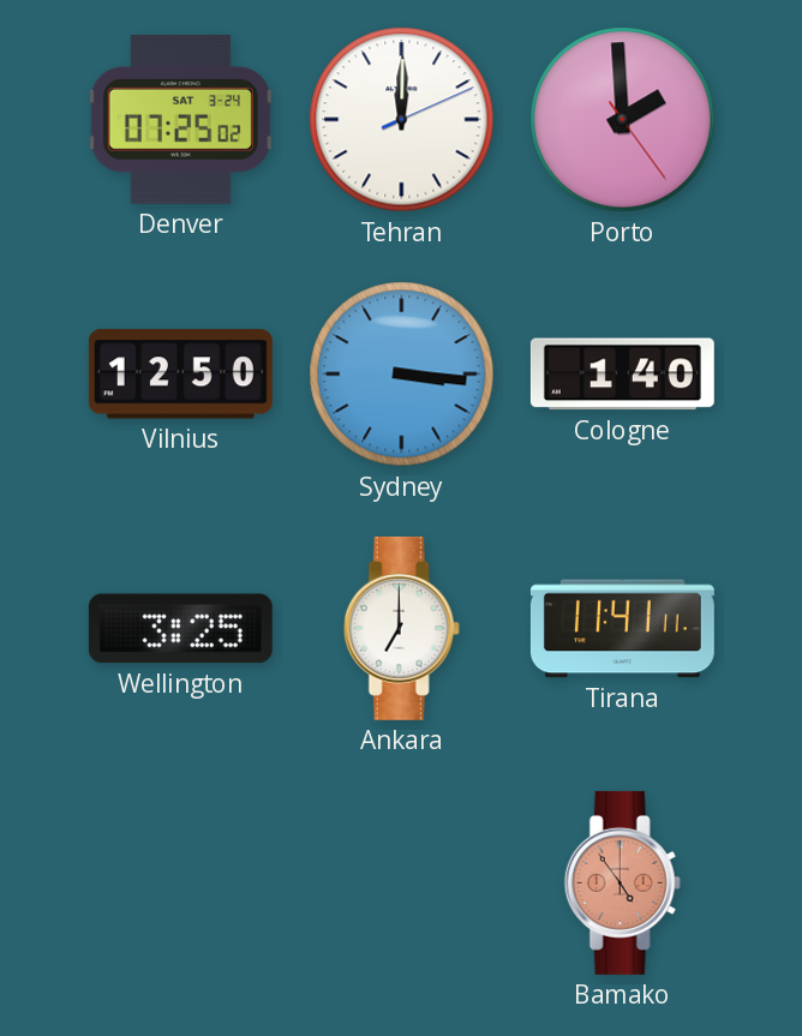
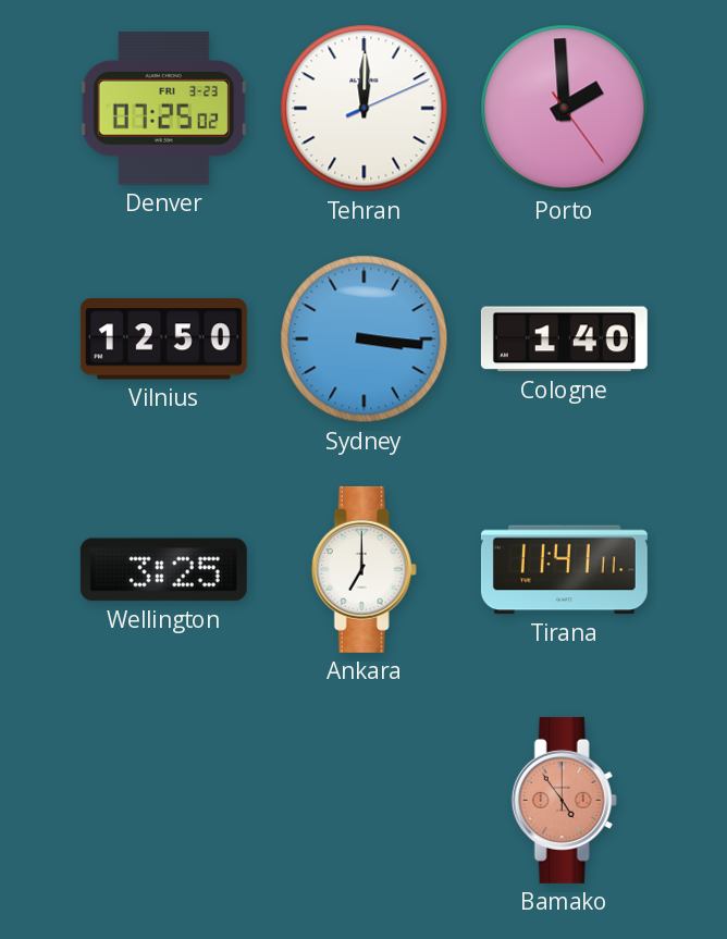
Denver date: SAT 3-24 -> FRI 3-23 (163, 109)
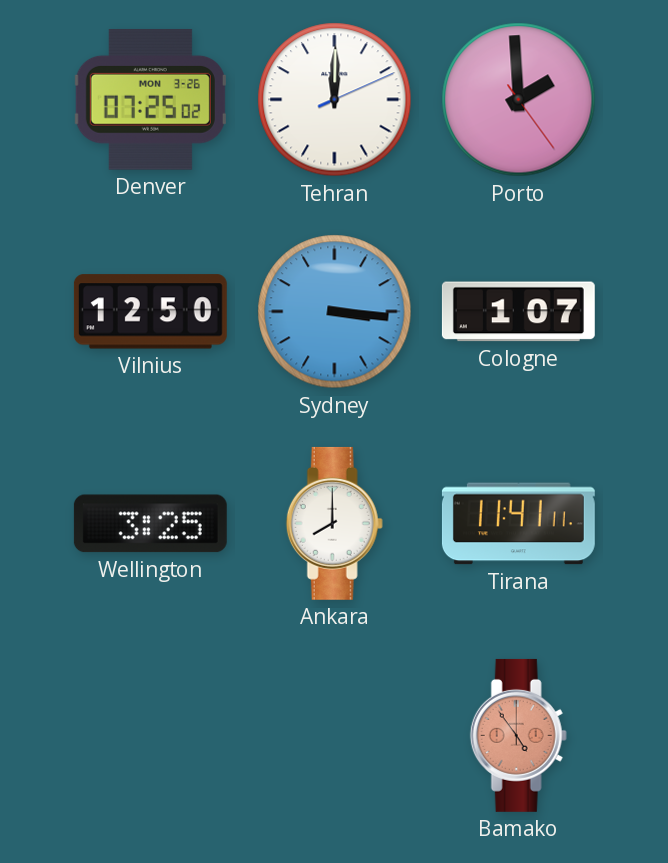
Denver date: FRI 3-23 -> MON 3-26 (150, 100)
Cologne: 1:40 -> 1:07 (518, 312)
Ankara: 7:00 -> 8:00 (334, 523)
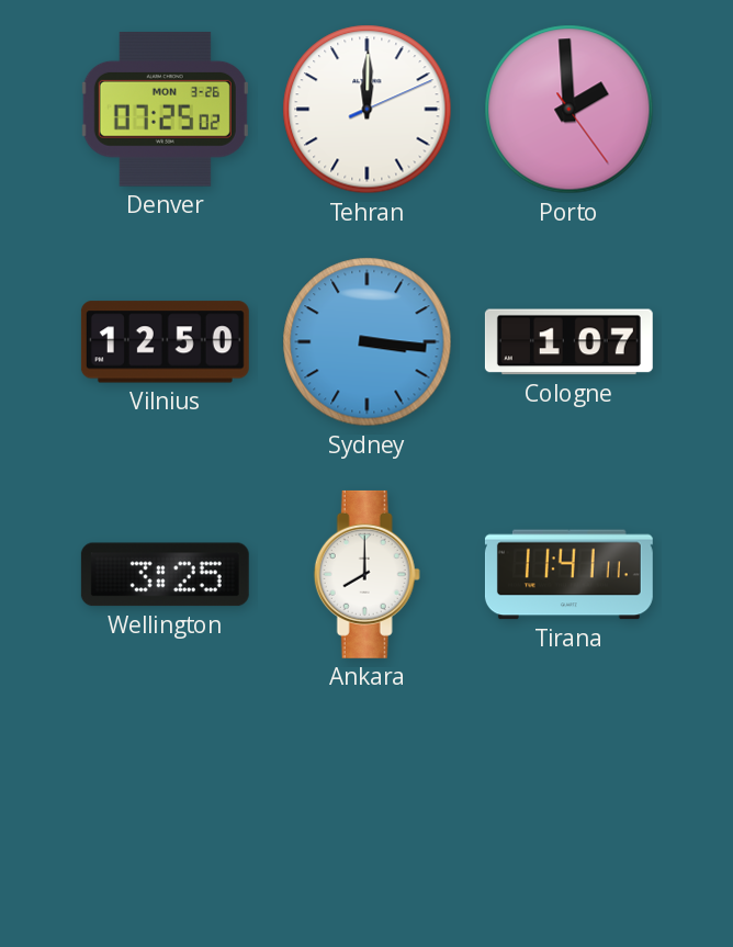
Bamako: 4:54 -> none (518, 735)
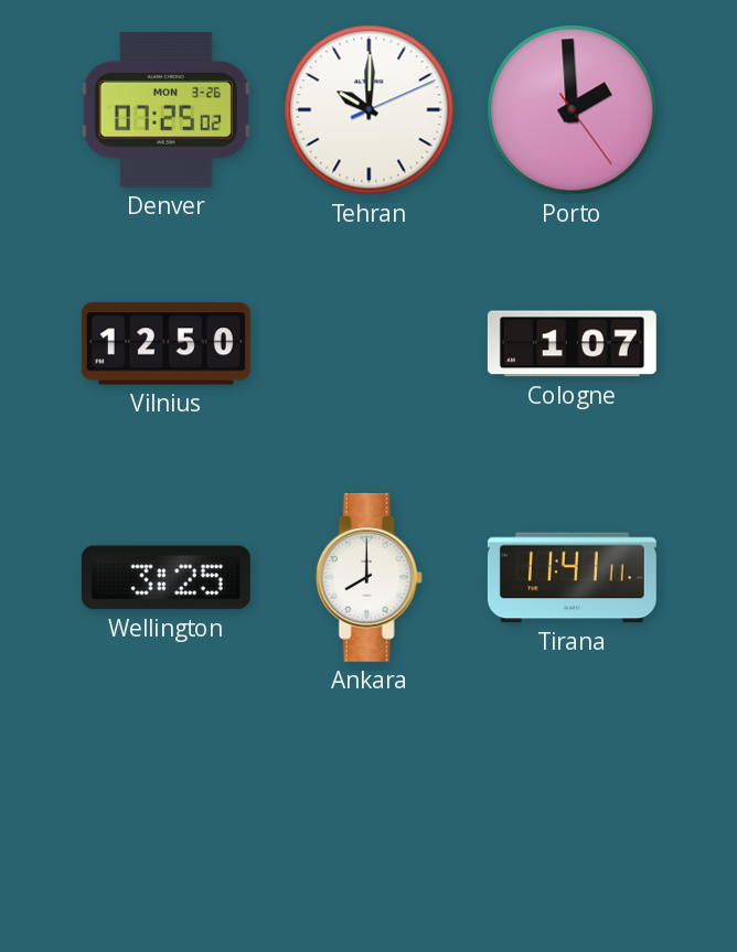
Tehran: 12:00 -> 10:00 (370, 110)
Sydney: 3:16 -> none (368, 342)
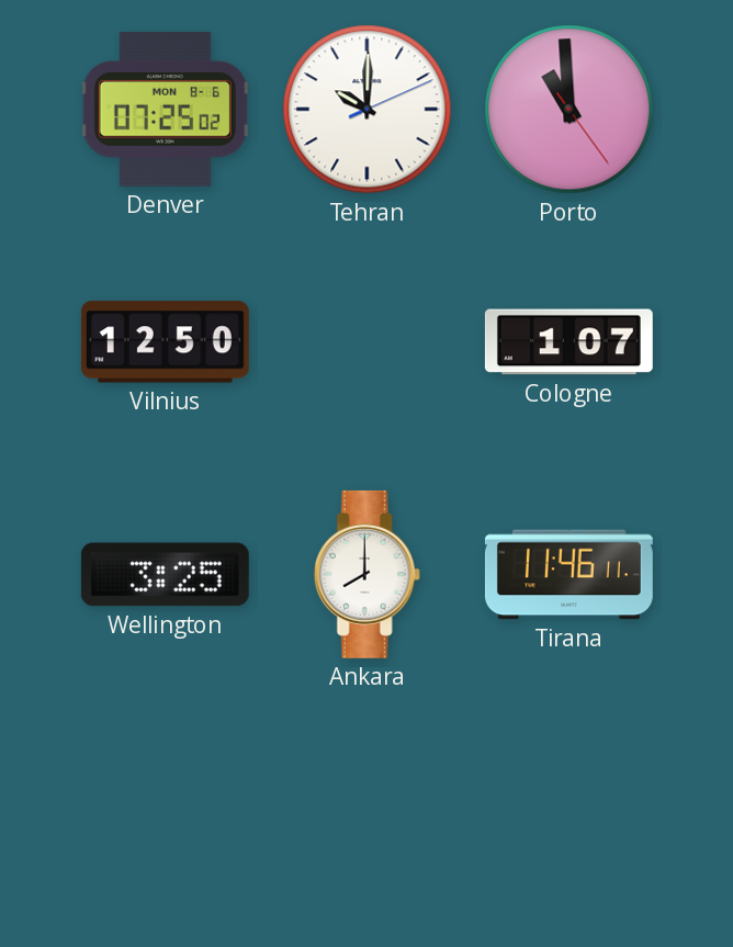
Denver date: MON 3-26 -> MON 8-6 (165, 110)
Porto: 1:59 -> 10:59 (570, 110)
Tirana: 11:41 -> 11:46 (568, 575)
